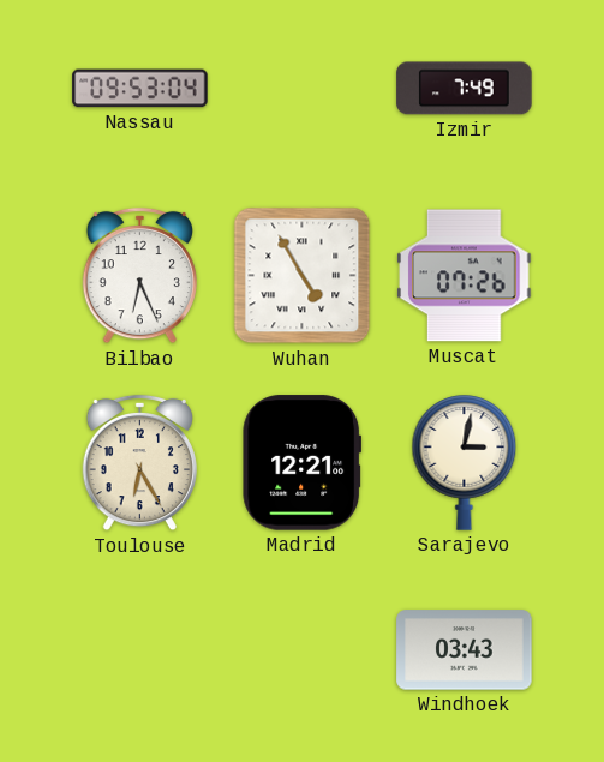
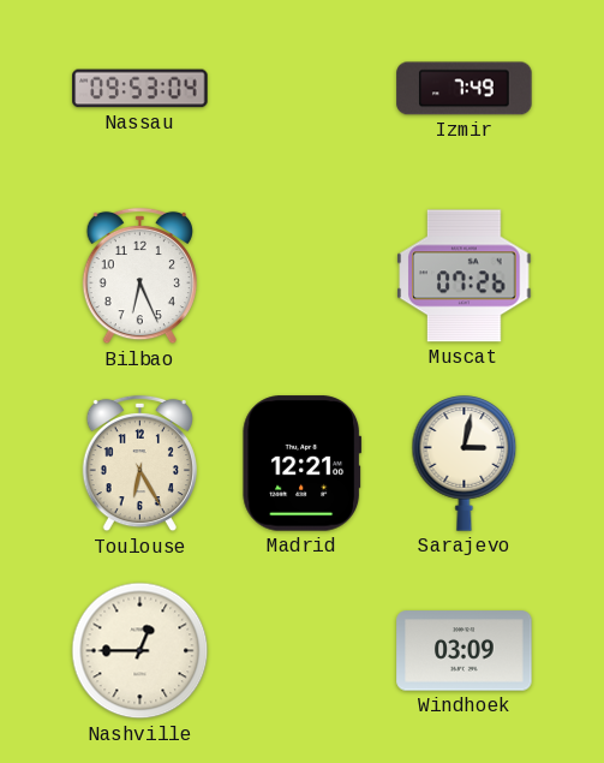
Wuhan: 4:55 -> none (303, 276)
Nashville: none -> 12:45 (140, 651)
Windhoek: 03:43 -> 03:09 (465, 651)
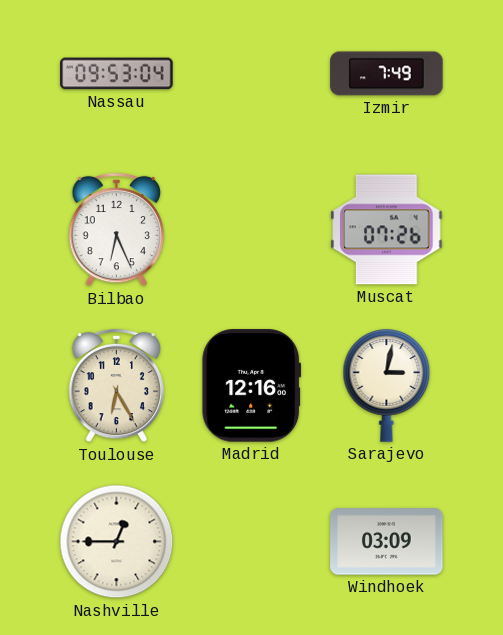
Madrid: 12:21 -> 12:16 (251, 386)
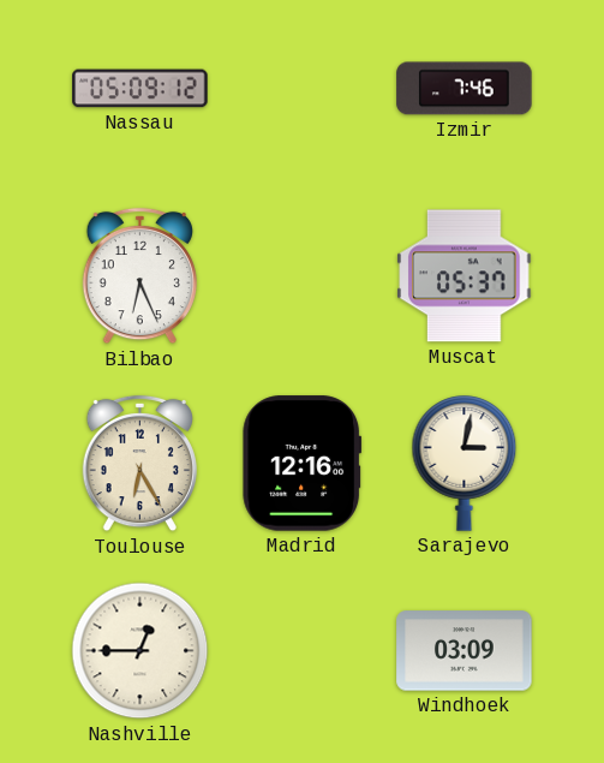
Nassau: 09:53 -> 05:09 (140, 89)
Izmir: 7:49 -> 7:46 (465, 89)
Muscat: 07:26 -> 05:37 (465, 276)
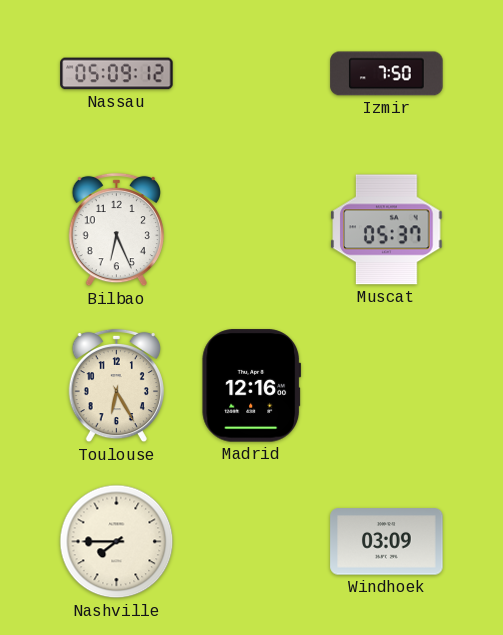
Izmir: 7:46 -> 7:50 (387, 74)
Sarajevo: 3:02 -> none (465, 464)
Nashville: 12:45 -> 7:45 (117, 542)
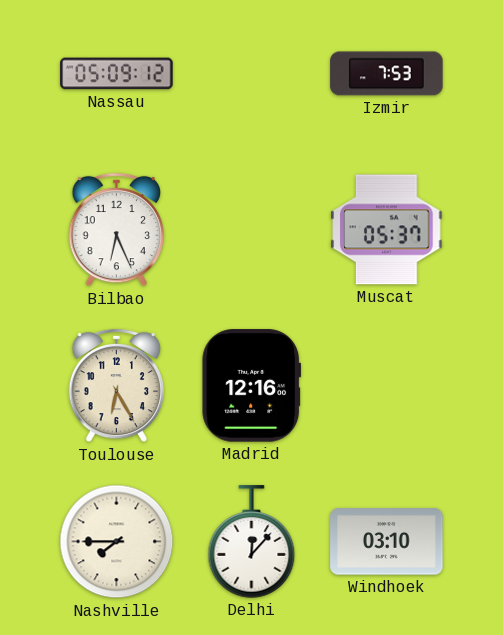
Izmir: 7:50 -> 7:53 (387, 74)
Delhi: none -> 12:07 (252, 542)
Windhoek: 03:09 -> 03:10 (387, 542)
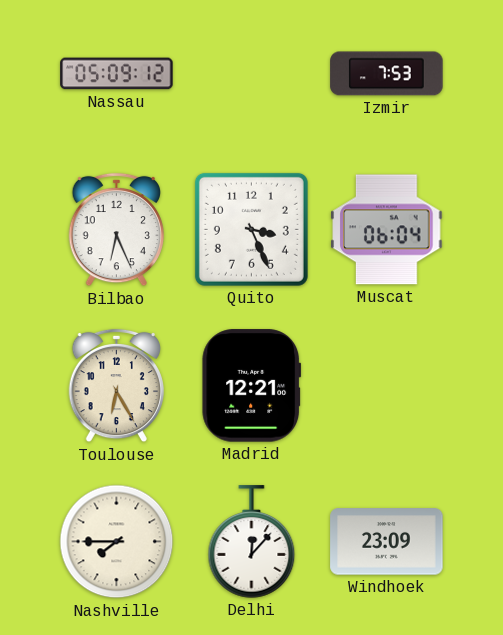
Quito: none -> 3:26 (251, 229)
Muscat: 05:37 -> 06:04 (387, 230)
Madrid: 12:16 -> 12:21 (251, 386)
Windhoek: 03:10 -> 23:09 (387, 542)
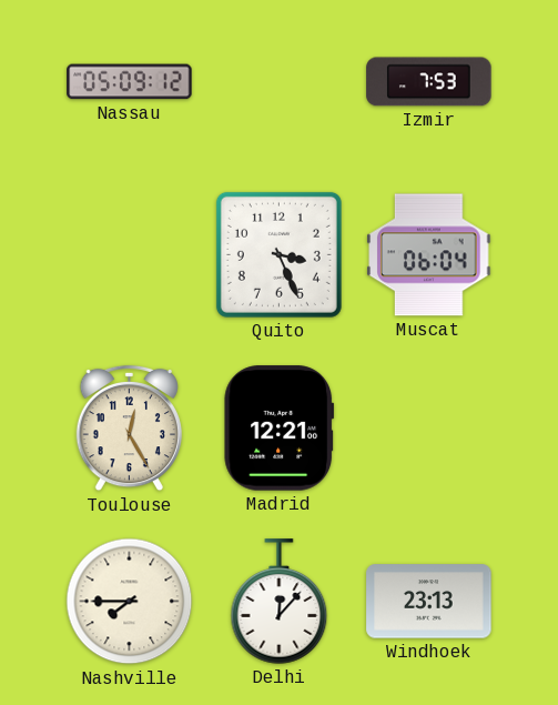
Bilbao: 6:26 -> none (116, 230)
Toulouse: 6:25 -> 12:25 (129, 429)
Windhoek: 23:09 -> 23:13 (429, 602)
